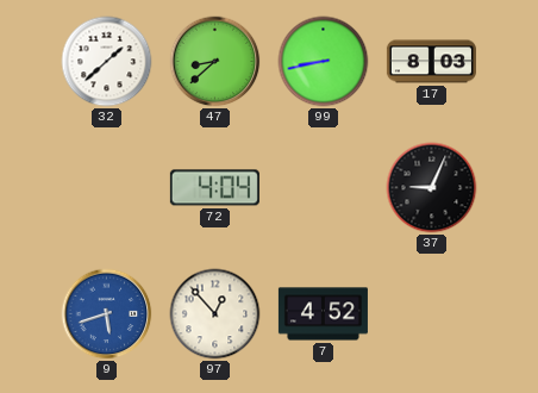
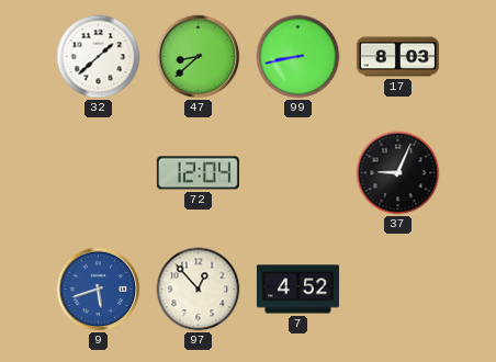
72: 4:04 -> 12:04 (198, 173)
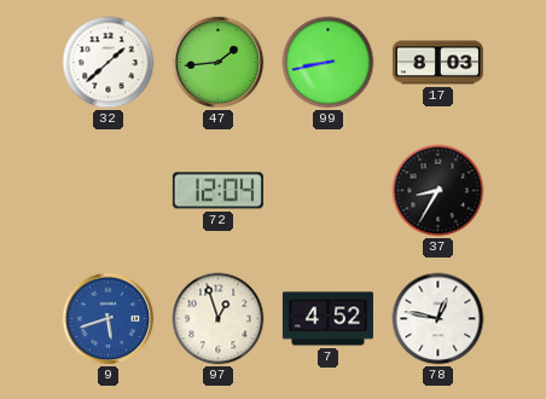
47: 8:38 -> 1:44 (219, 63)
37: 9:04 -> 8:35 (438, 191)
97: 12:53 -> 12:57 (219, 319)
78: none -> 12:47 (438, 319)
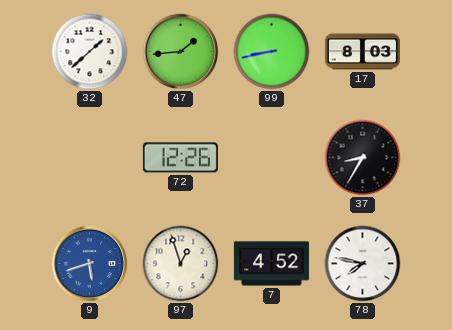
72: 12:04 -> 12:26 (180, 158)
78: 12:47 -> 7:47 (363, 264)
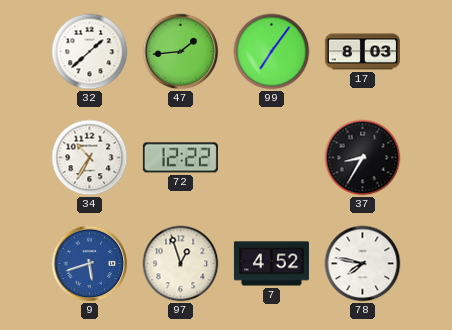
99: 8:43 -> 7:06 (272, 52)
34: none -> 10:35 (90, 158)
72: 12:26 -> 12:22 (180, 158)
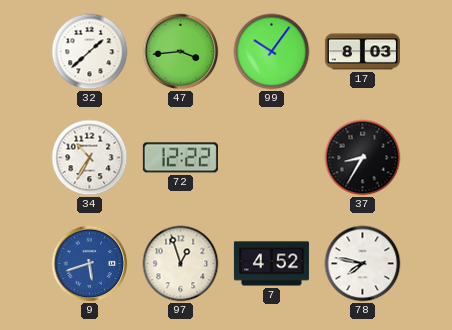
47: 1:44 -> 3:44 (181, 52)
99: 7:06 -> 10:06 (272, 52)
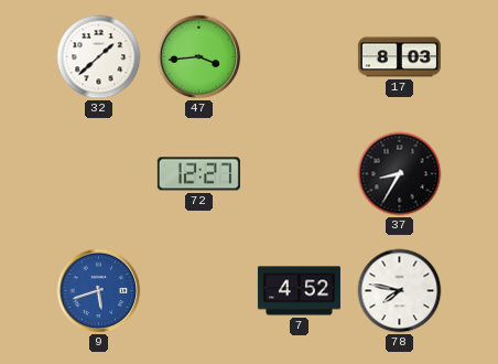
99: 10:06 -> none (272, 52)
34: 10:35 -> none (90, 158)
72: 12:22 -> 12:27 (198, 174)
97: 12:57 -> none (181, 264)
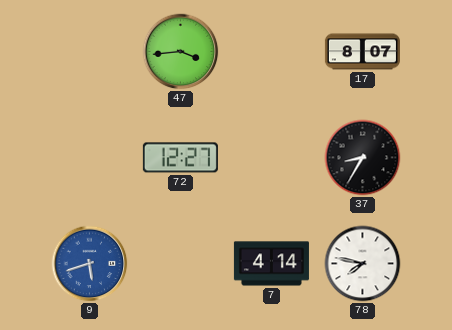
32: 1:38 -> none (99, 57)
17: 8:03 -> 8:07 (362, 52)
7: 4:52 -> 4:14 (271, 264)
